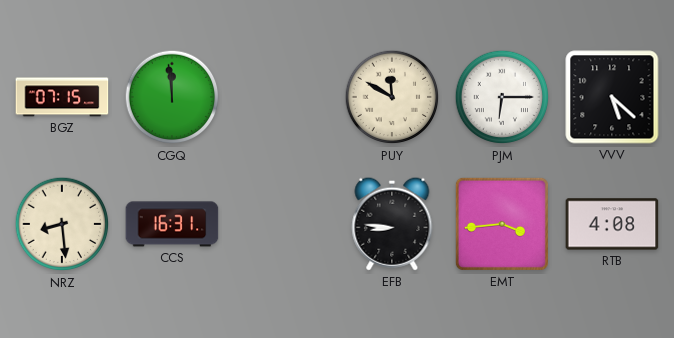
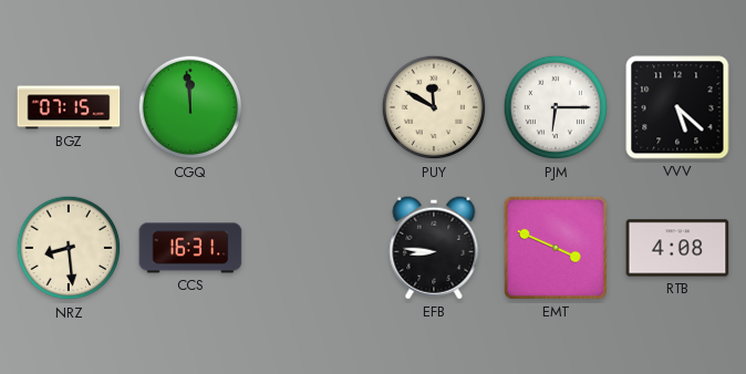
EMT: 3:44 -> 3:49 (556, 248)
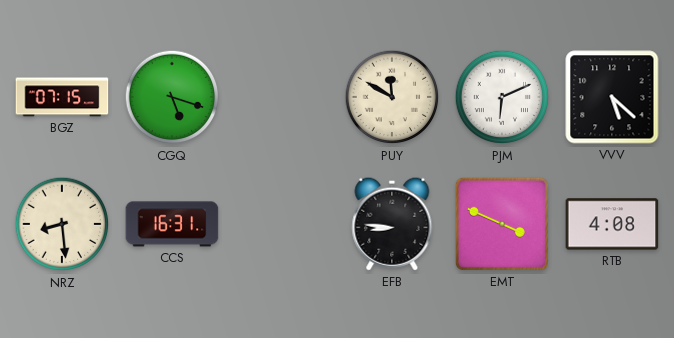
CGQ: 11:59 -> 5:18 (172, 97)
PJM: 6:15 -> 6:11 (502, 97)
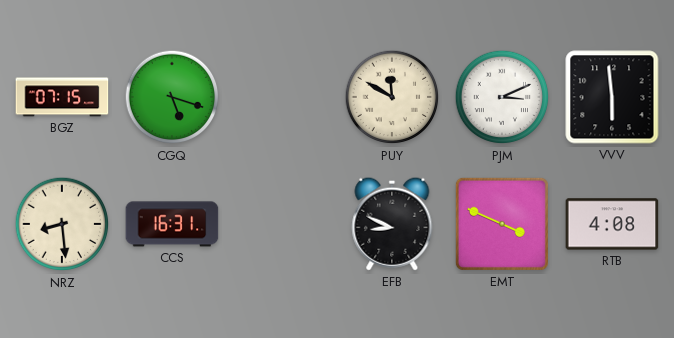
PJM: 6:11 -> 3:11 (502, 97)
VVV: 5:22 -> 5:59 (612, 97)
EFB: 8:46 -> 8:49 (392, 224)
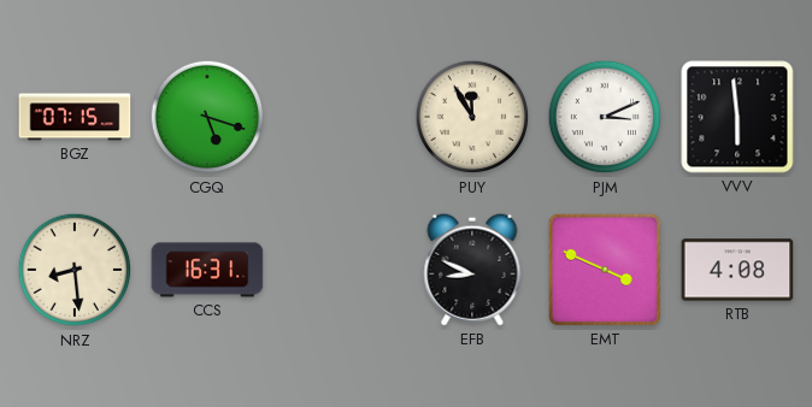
PUY: 11:50 -> 11:55 (472, 117)
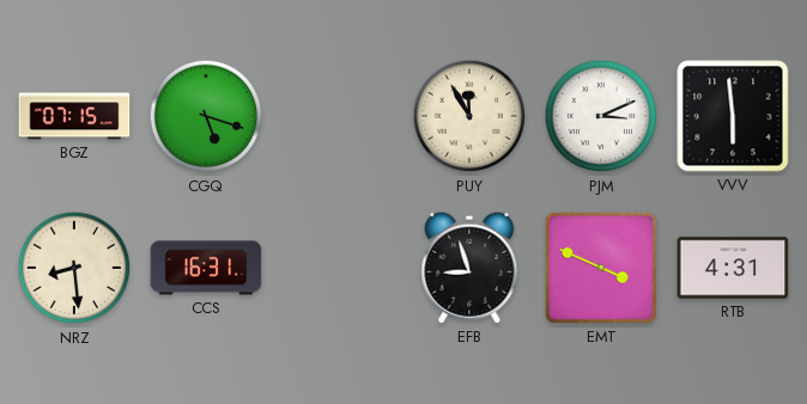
EFB: 8:49 -> 8:57 (469, 268)
RTB: 4:08 -> 4:31 (733, 268)
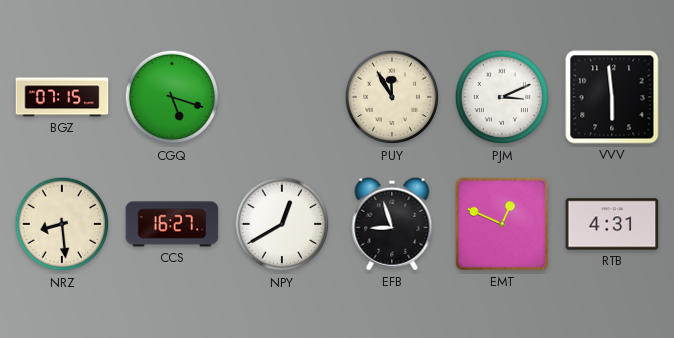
CCS: 16:31 -> 16:27 (172, 224)
NPY: none -> 12:40 (282, 224)
EMT: 3:49 -> 12:49 (502, 224)
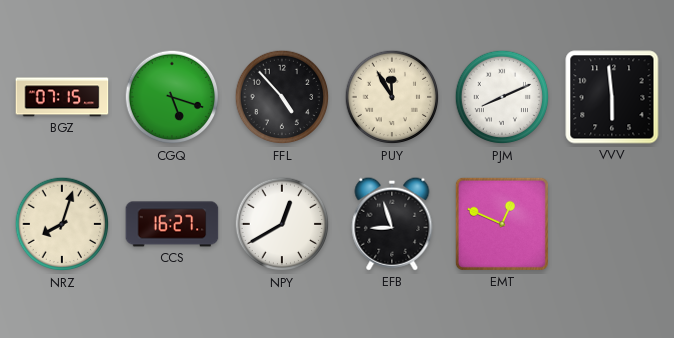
FFL: none -> 4:53 (282, 97)
PJM: 3:11 -> 8:11 (502, 97)
NRZ: 8:29 -> 8:03 (62, 224)
RTB: 4:31 -> none (612, 224)
